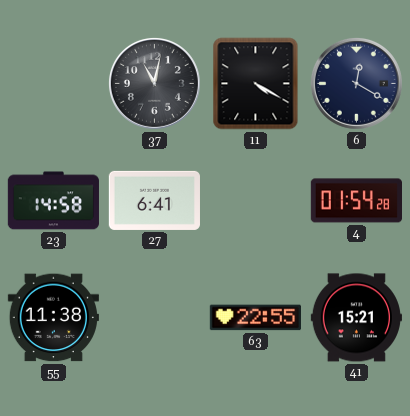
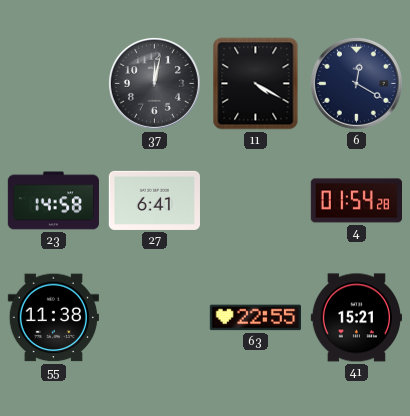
37: 11:02 -> 12:02 (154, 83)
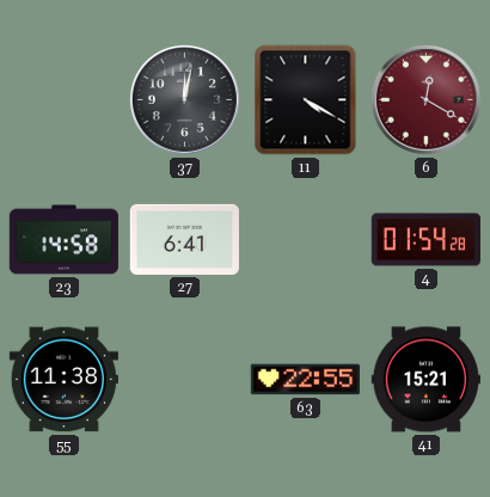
6 dial: navy -> burgundy (425, 99)
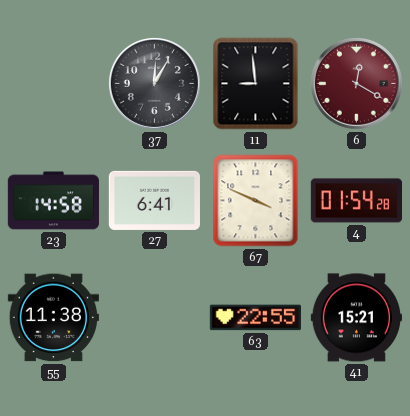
37: 12:02 -> 12:05 (154, 83)
11: 4:20 -> 8:59 (256, 84)
67: none -> 3:49 (256, 201)
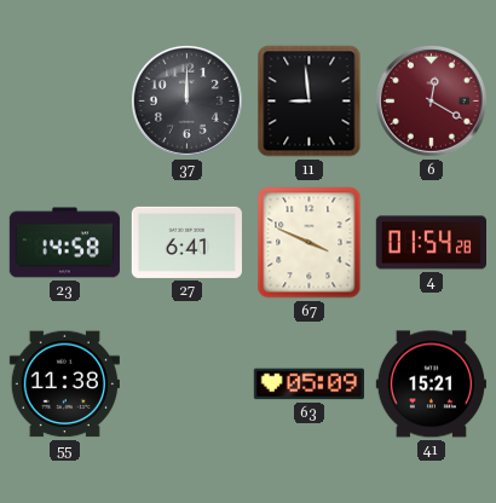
37: 12:05 -> 12:00 (186, 100)
63: 22:55 -> 05:09 (308, 385)
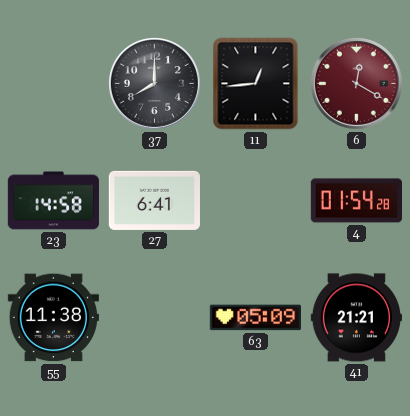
37: 12:00 -> 8:00 (154, 83)
11: 8:59 -> 12:44 (256, 84)
67: 3:49 -> none (310, 243)
41: 15:21 -> 21:21 (356, 318)
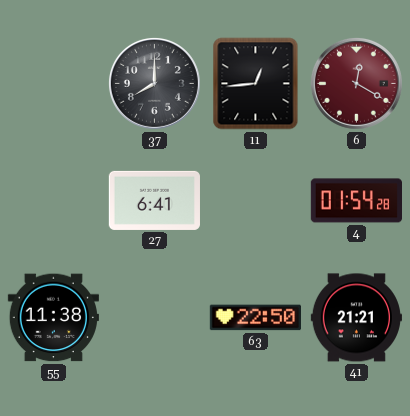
23: 14:58 -> none (53, 201)
63: 05:09 -> 22:50 (255, 318)
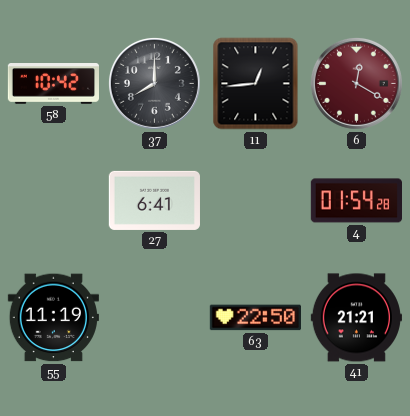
58: none -> 10:42 (53, 84)
55: 11:38 -> 11:19 (53, 318)
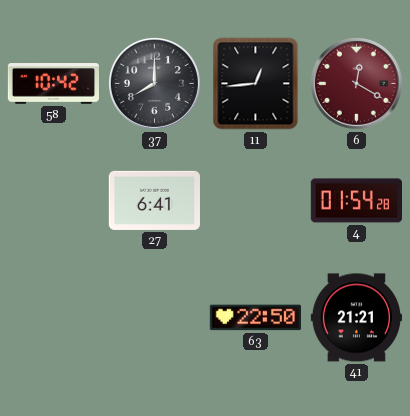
55: 11:19 -> none (53, 318)
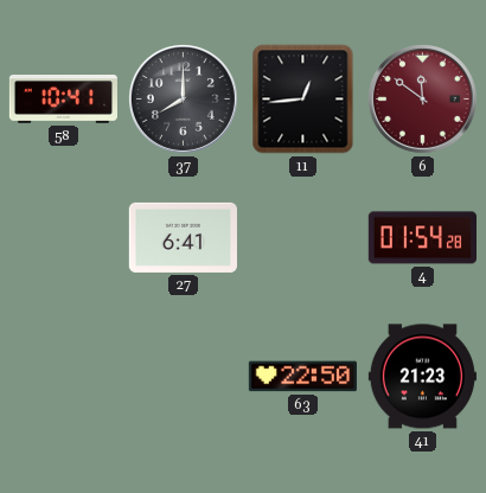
58: 10:42 -> 10:41 (63, 100)
6: 12:20 -> 11:51 (422, 98)
41: 21:21 -> 21:23 (422, 377)
